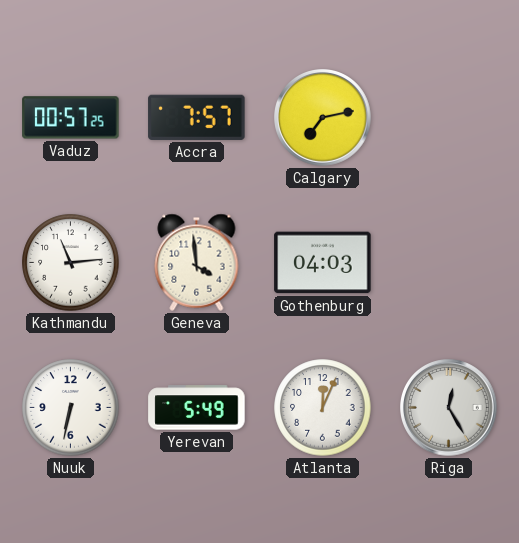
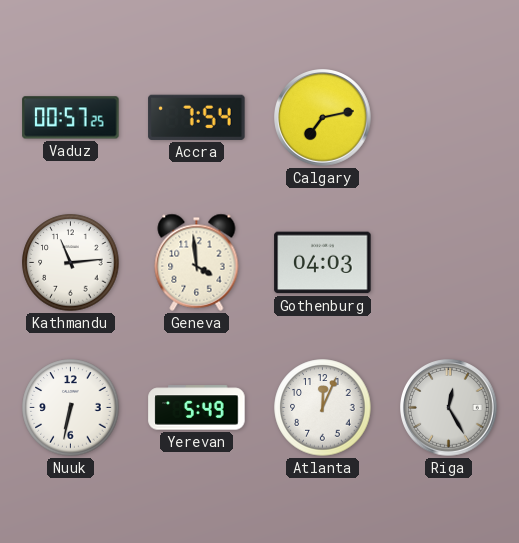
Accra: 7:57 -> 7:54 (197, 117)
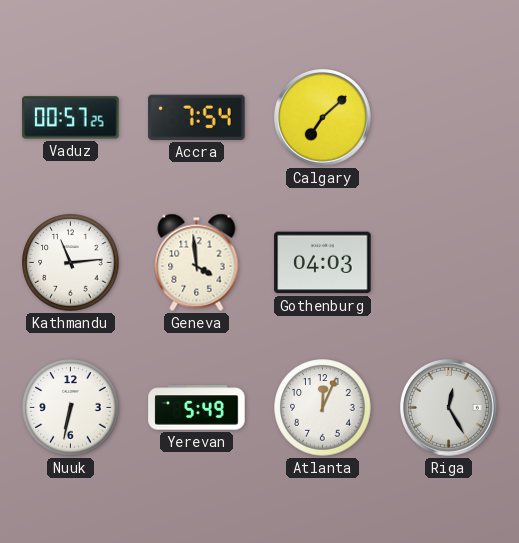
Calgary: 7:13 -> 7:08 (323, 118)
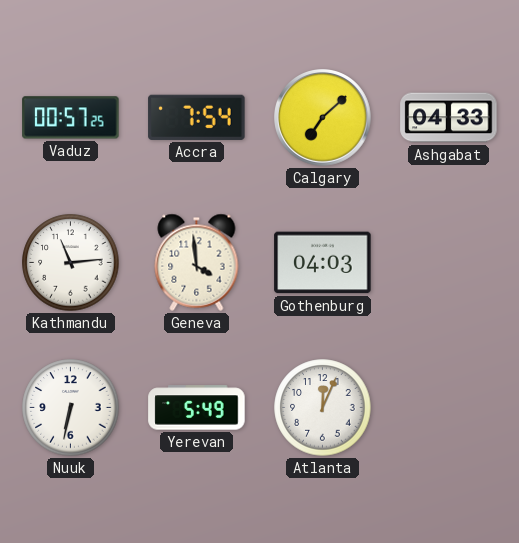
Ashgabat: none -> 04:33 (449, 118)
Riga: 12:25 -> none (449, 408)
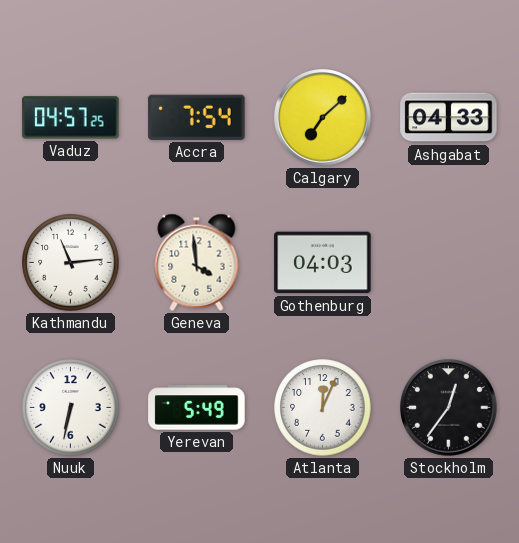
Vaduz: 00:57 -> 04:57 (71, 118)
Stockholm: none -> 12:36 (449, 408)
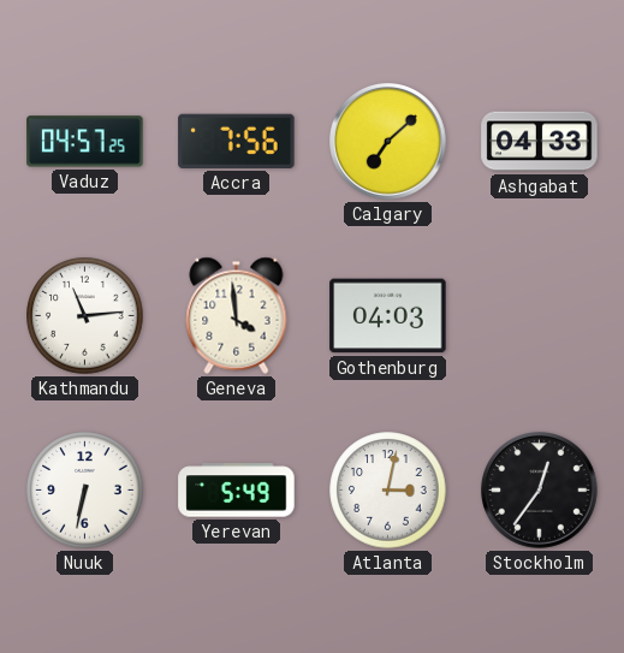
Accra: 7:54 -> 7:56 (237, 141)
Atlanta: 12:04 -> 3:02 (388, 491)
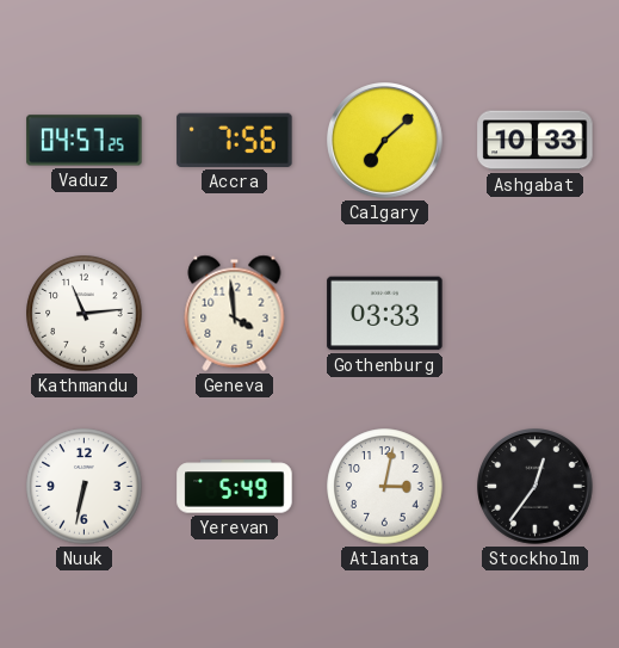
Ashgabat: 04:33 -> 10:33 (536, 141)
Gothenburg: 04:03 -> 03:33 (385, 314)
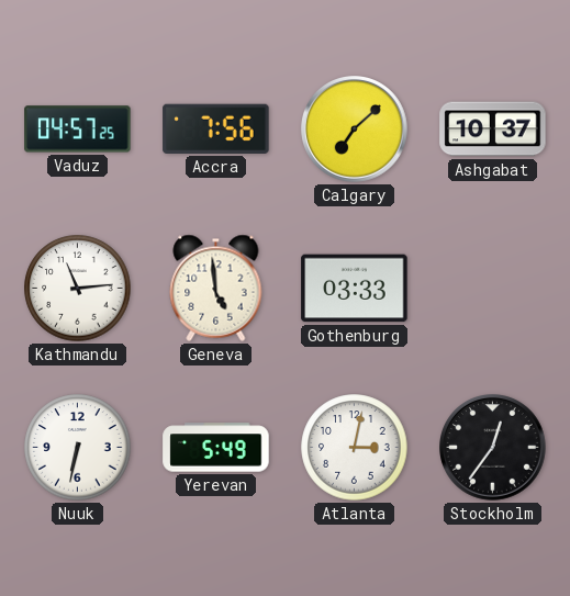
Ashgabat: 10:33 -> 10:37 (493, 130)
Geneva: 3:59 -> 4:59 (216, 288)
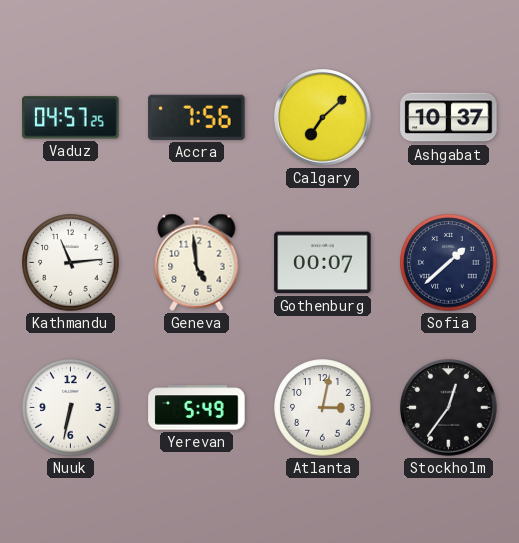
Gothenburg: 03:33 -> 00:07 (323, 263)
Sofia: none -> 1:38 (449, 263)
